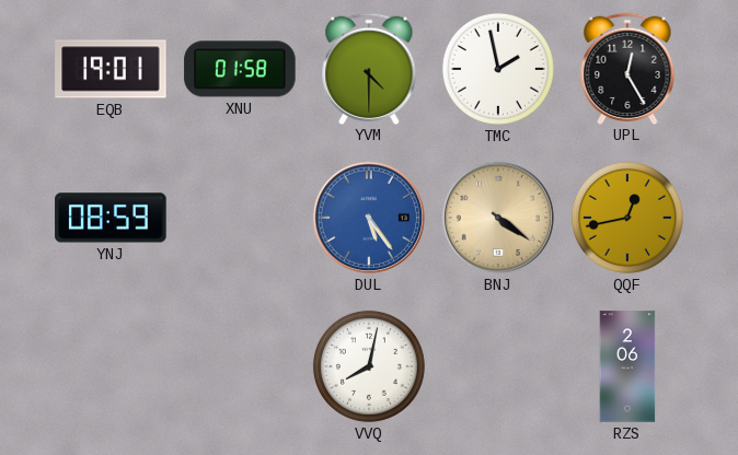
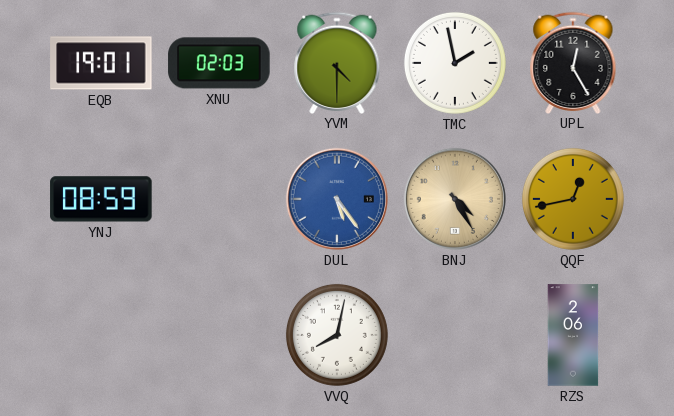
XNU: 01:58 -> 02:03 (219, 63)
BNJ: 4:21 -> 4:25 (455, 199)
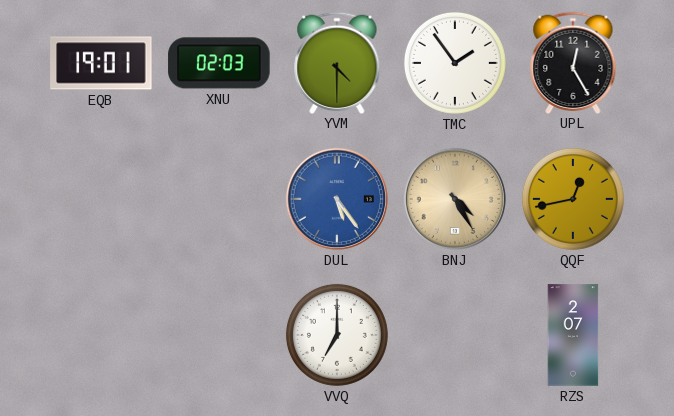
TMC: 1:58 -> 1:54 (455, 63)
YNJ: 08:59 -> none (101, 199)
VVQ: 8:02 -> 7:00 (337, 335)
RZS: 2:06 -> 2:07 (573, 335)
